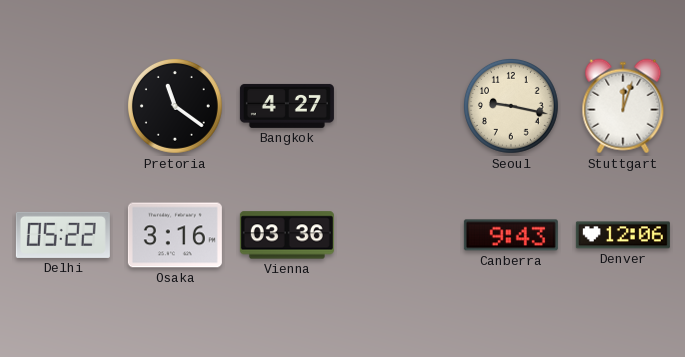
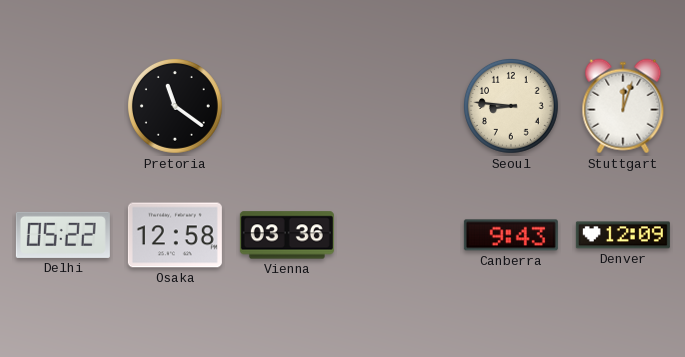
Bangkok: 4:27 -> none (287, 106)
Seoul: 9:17 -> 8:46 (511, 106)
Osaka: 3:16 -> 12:58 (175, 235)
Denver: 12:06 -> 12:09 (623, 235)
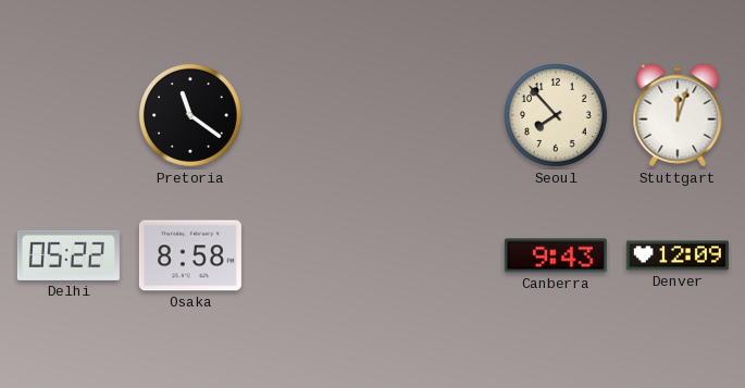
Seoul: 8:46 -> 7:53 (556, 115)
Osaka: 12:58 -> 8:58 (190, 255)
Vienna: 03:36 -> none (287, 235)
